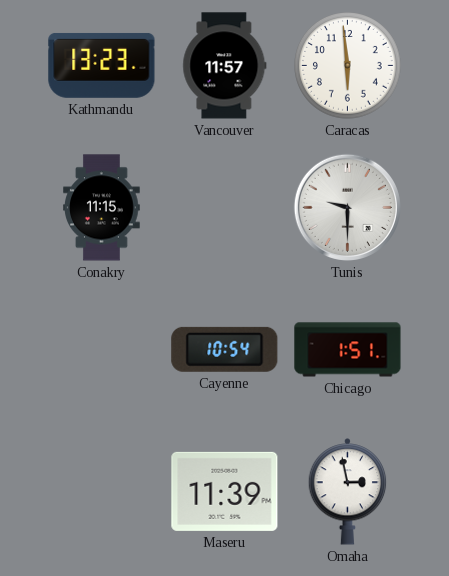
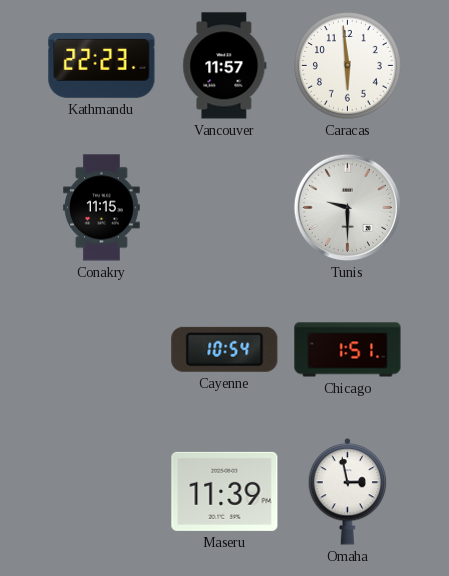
Kathmandu: 13:23 -> 22:23 (102, 65)
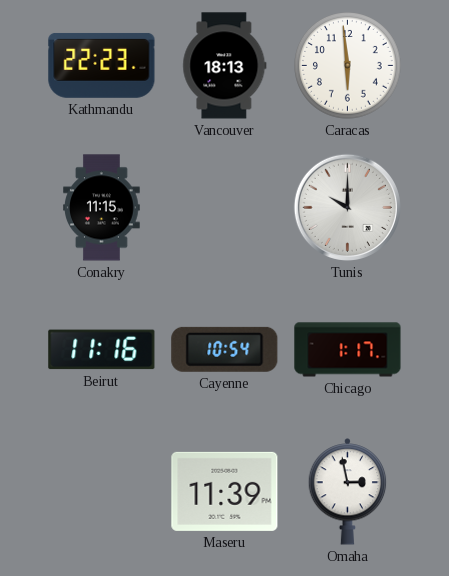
Vancouver: 11:57 -> 18:13 (225, 66)
Tunis: 9:30 -> 10:00 (347, 207)
Beirut: none -> 11:16 (102, 350)
Chicago: 1:51 -> 1:17 (348, 350)
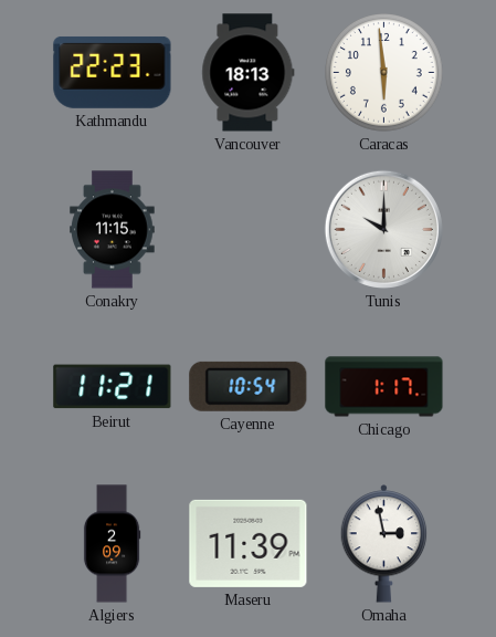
Beirut: 11:16 -> 11:21 (113, 387)
Algiers: none -> 2:09 (112, 544)
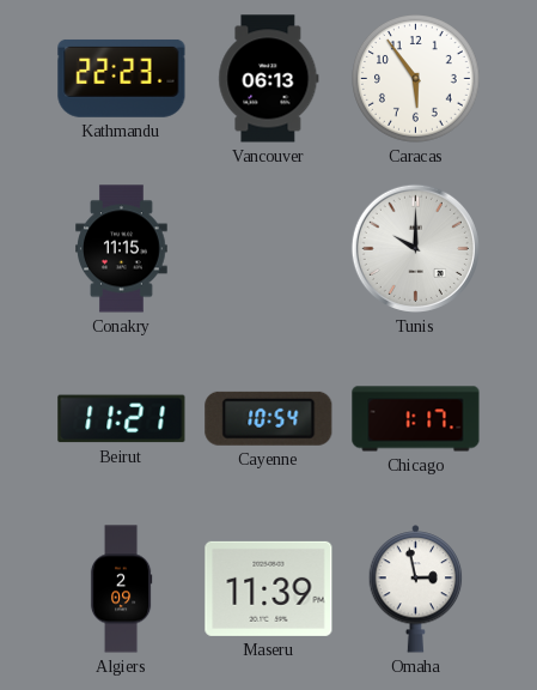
Vancouver: 18:13 -> 06:13 (269, 79)
Caracas: 5:59 -> 5:54 (416, 79)
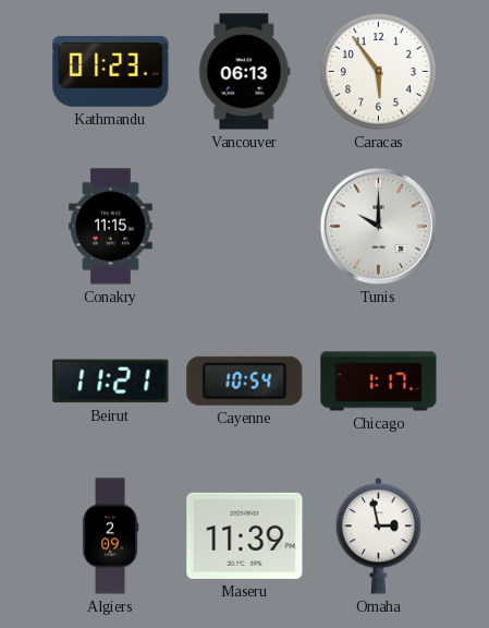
Kathmandu: 22:23 -> 01:23 (111, 71)
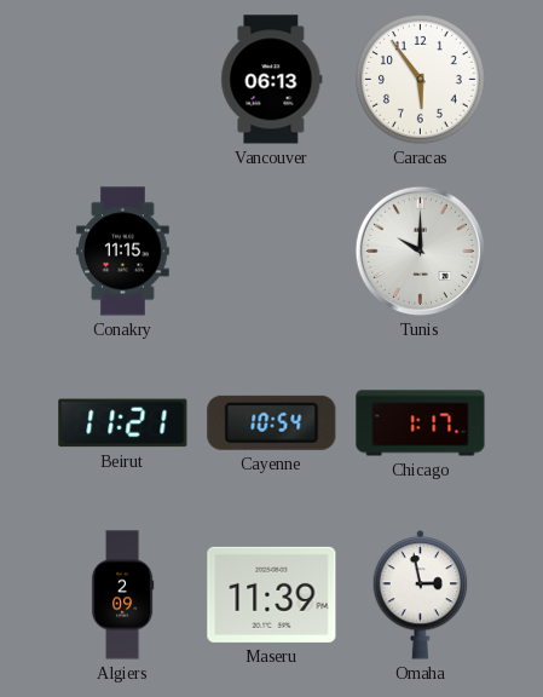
Kathmandu: 01:23 -> none (111, 71)
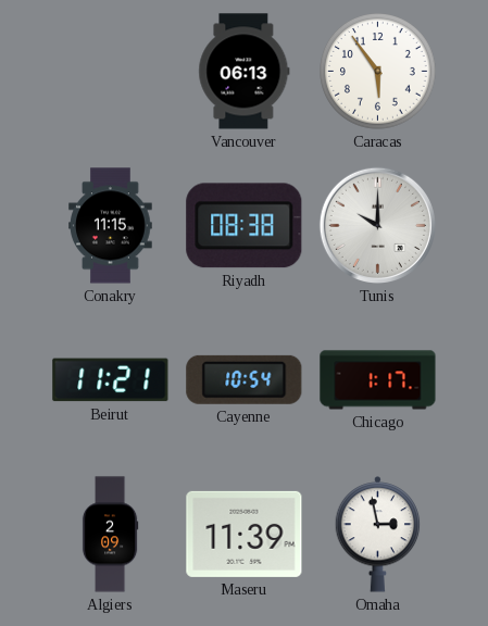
Riyadh: none -> 08:38 (245, 226)
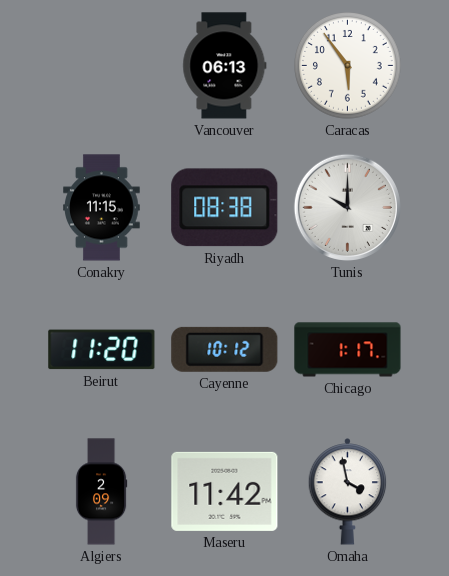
Beirut: 11:21 -> 11:20 (102, 350)
Cayenne: 10:54 -> 10:12 (225, 349)
Maseru: 11:39 -> 11:42 (225, 491)
Omaha: 2:58 -> 3:58 (348, 492)
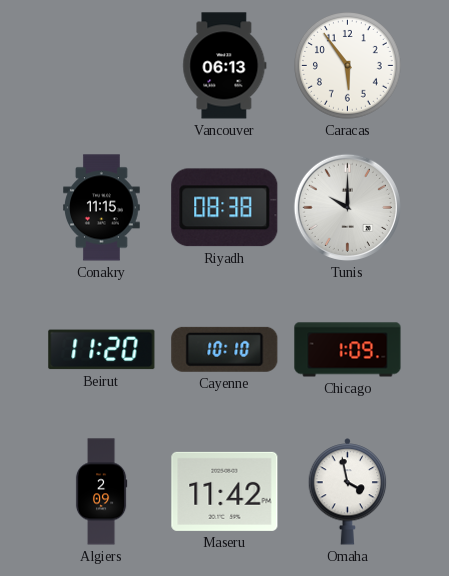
Cayenne: 10:12 -> 10:10 (225, 349)
Chicago: 1:17 -> 1:09 (348, 350)
